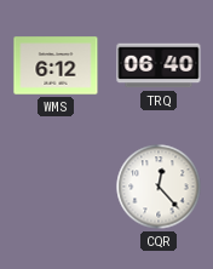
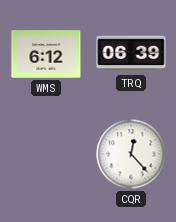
TRQ: 06:40 -> 06:39 (131, 54)
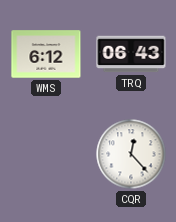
TRQ: 06:39 -> 06:43 (131, 54)
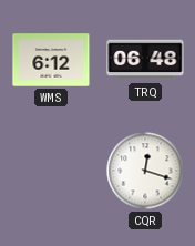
TRQ: 06:43 -> 06:48 (145, 60)
CQR: 12:23 -> 12:18 (145, 171)
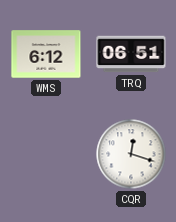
TRQ: 06:48 -> 06:51 (131, 54)
